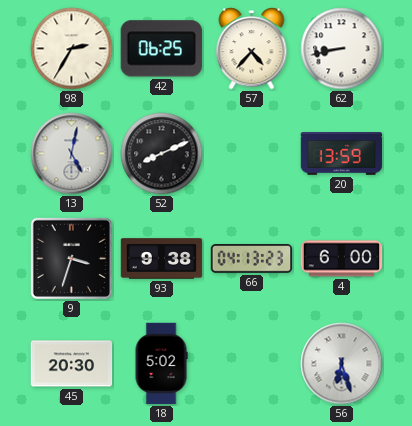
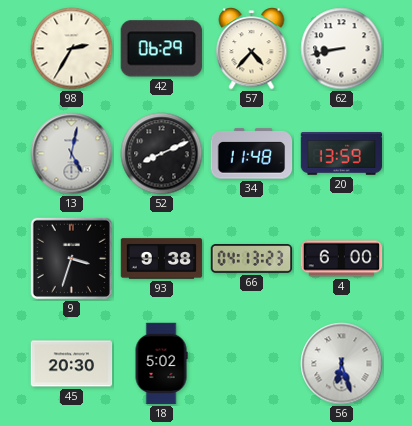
42: 06:25 -> 06:29 (161, 49)
34: none -> 11:48 (252, 154)
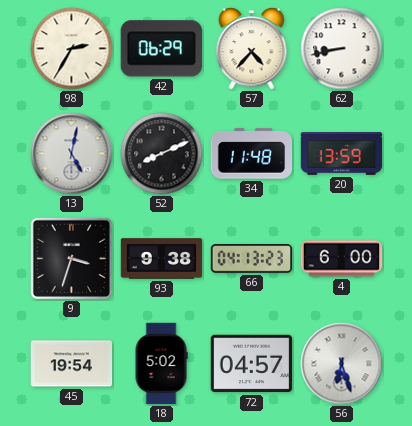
45: 20:30 -> 19:54 (72, 364)
72: none -> 04:57 (252, 364)
